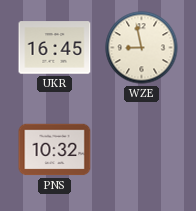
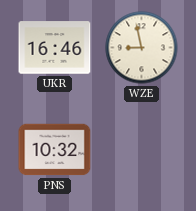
UKR: 16:45 -> 16:46 (55, 48)
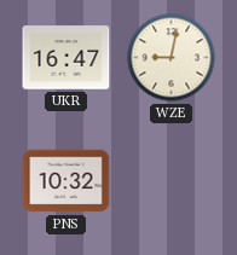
UKR: 16:46 -> 16:47 (67, 58)
WZE: 8:58 -> 9:02 (172, 58)
